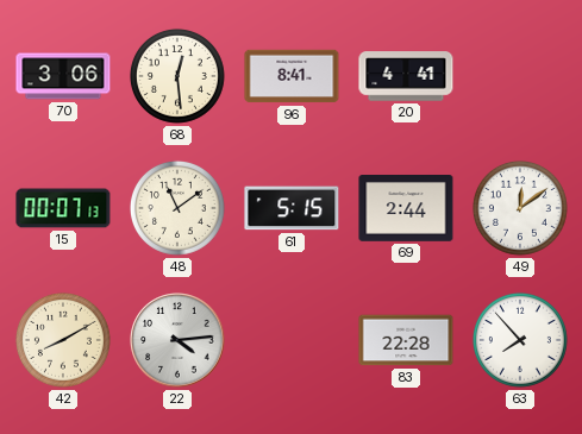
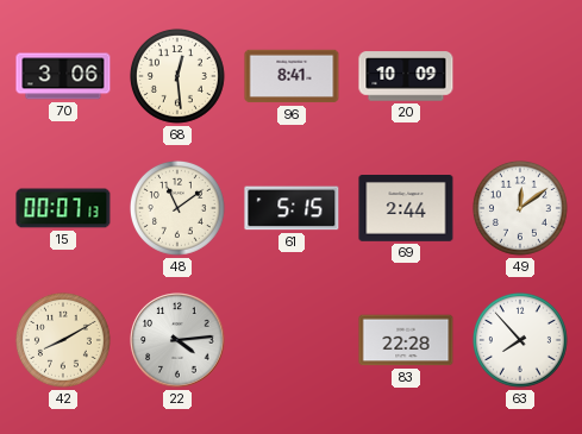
20: 4:41 -> 10:09 (406, 76)
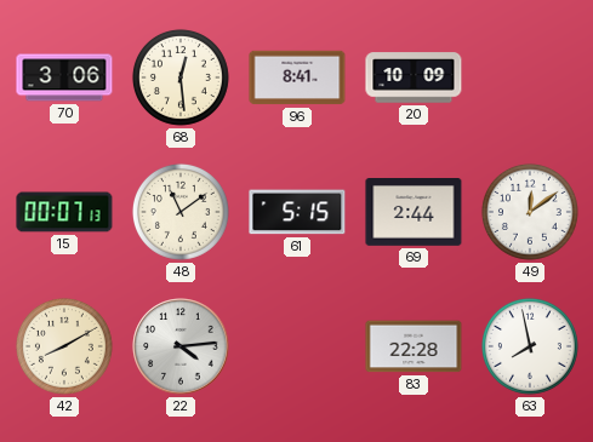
63: 7:53 -> 7:58 (530, 346)
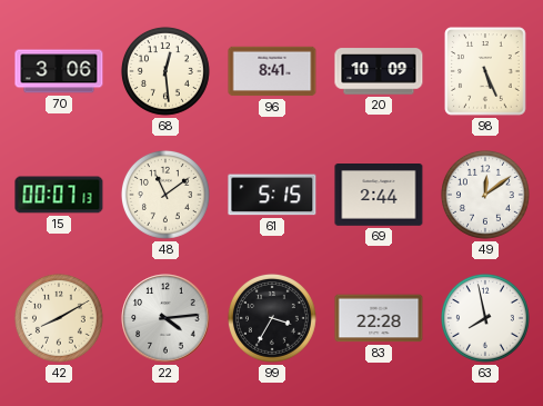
98: none -> 5:26 (485, 71)
99: none -> 3:35 (272, 318)
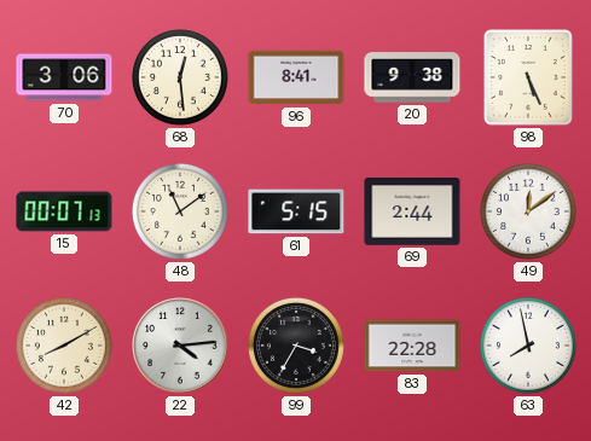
20: 10:09 -> 9:38 (412, 77)
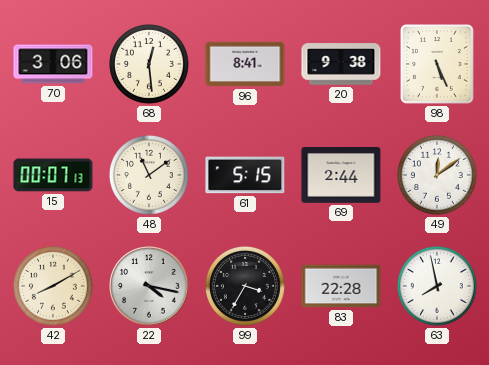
22: 4:14 -> 4:17 (149, 286)
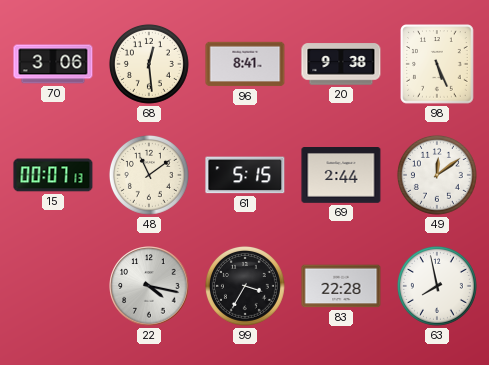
42: 8:10 -> none (53, 286)
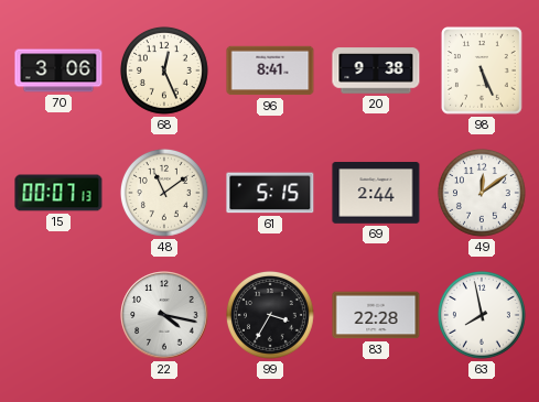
68: 12:29 -> 12:26 (164, 70)
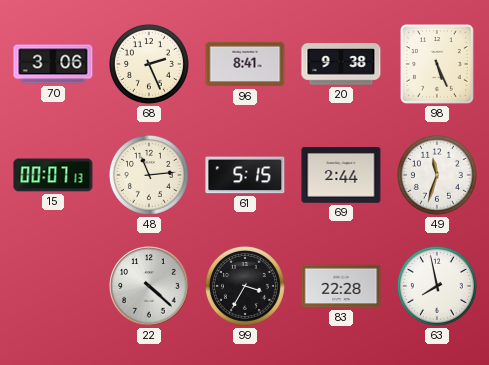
68: 12:26 -> 2:26 (149, 64)
48: 11:09 -> 11:14 (149, 175)
49: 12:09 -> 11:33 (437, 175)
22: 4:17 -> 4:22 (149, 286)
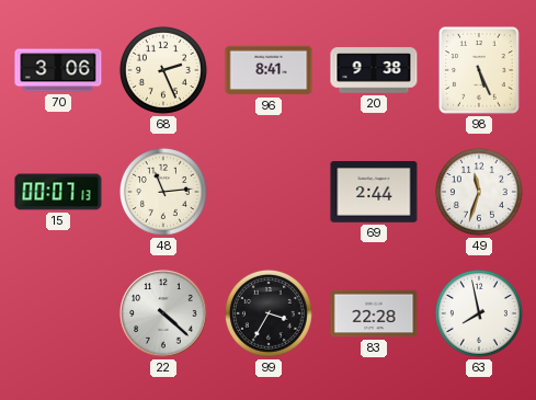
61: 5:15 -> none (245, 175)
